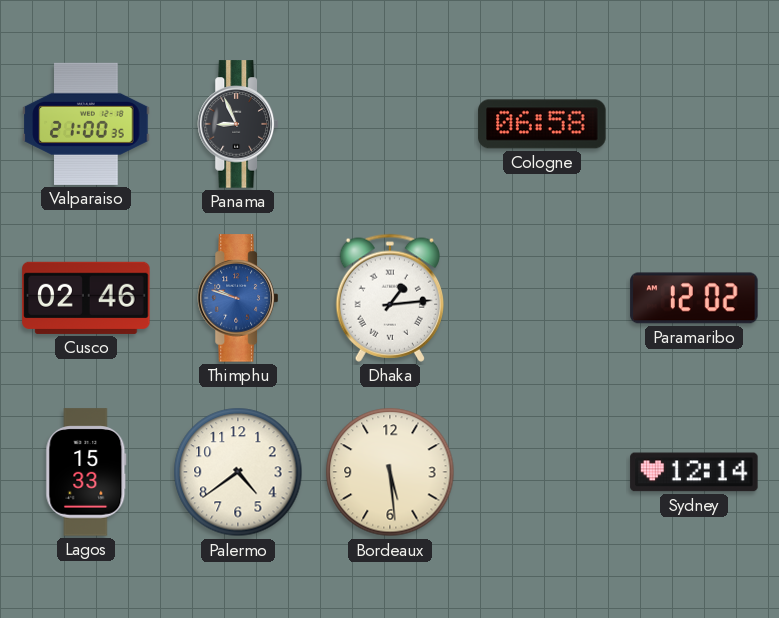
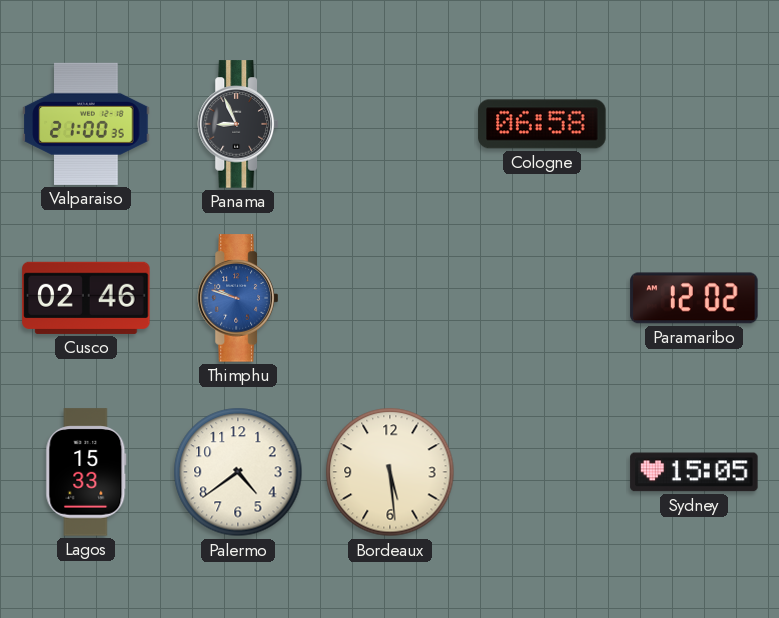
Dhaka: 1:14 -> none (389, 298)
Sydney: 12:14 -> 15:05 (694, 472)
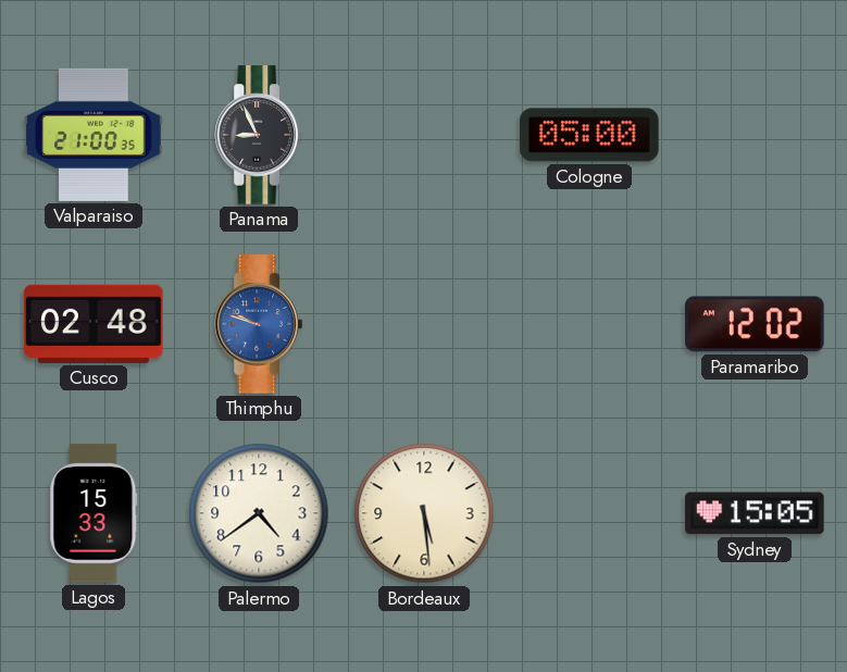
Cologne: 06:58 -> 05:00 (589, 135)
Cusco: 02:46 -> 02:48 (94, 324)
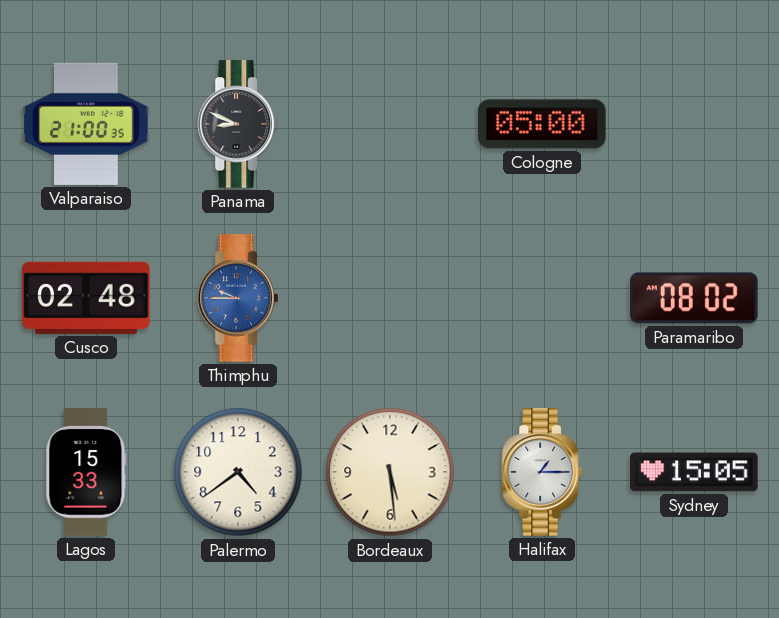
Panama: 8:56 -> 8:49 (238, 124)
Thimphu: 9:48 -> 9:45 (238, 298)
Paramaribo: 12:02 -> 08:02 (694, 298)
Halifax: none -> 1:15 (542, 472)
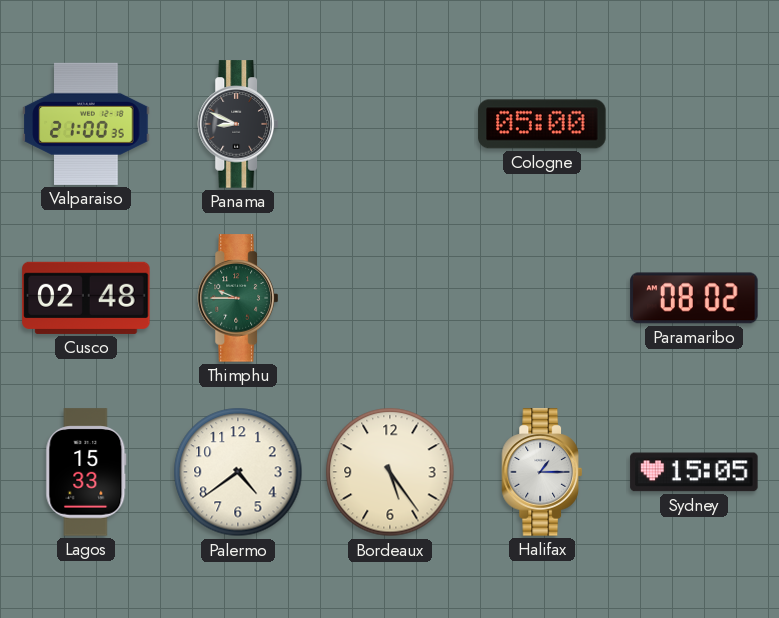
Thimphu dial: blue -> green (238, 298)
Bordeaux: 5:29 -> 5:24 (390, 472)
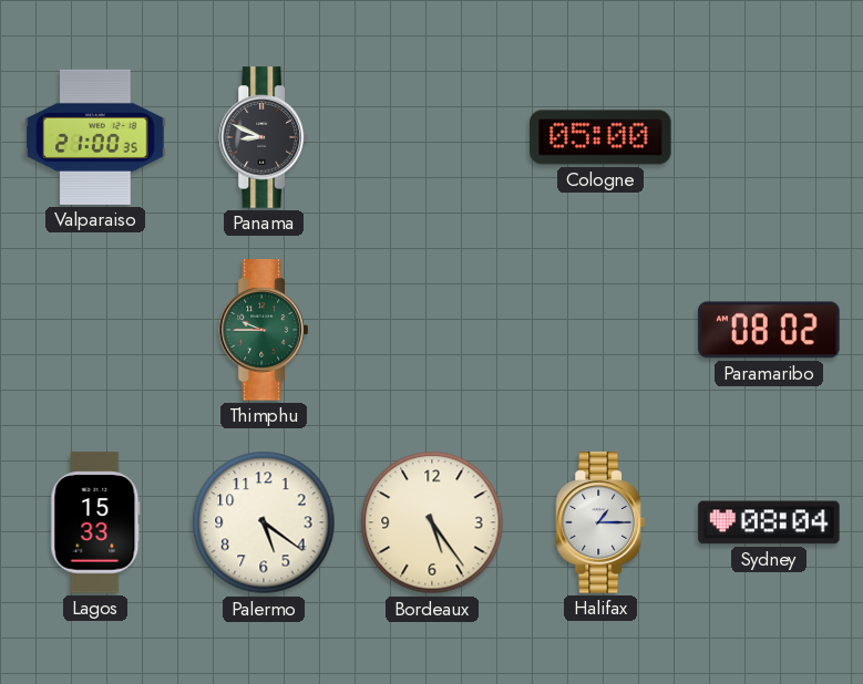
Cusco: 02:48 -> none (86, 298)
Palermo: 4:39 -> 5:21 (264, 522)
Sydney: 15:05 -> 08:04 (769, 522)
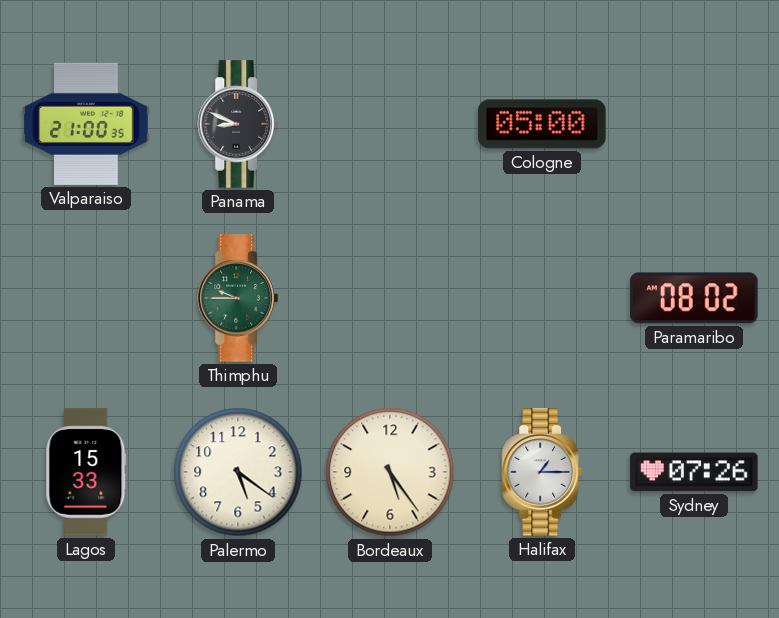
Sydney: 08:04 -> 07:26 (694, 472)
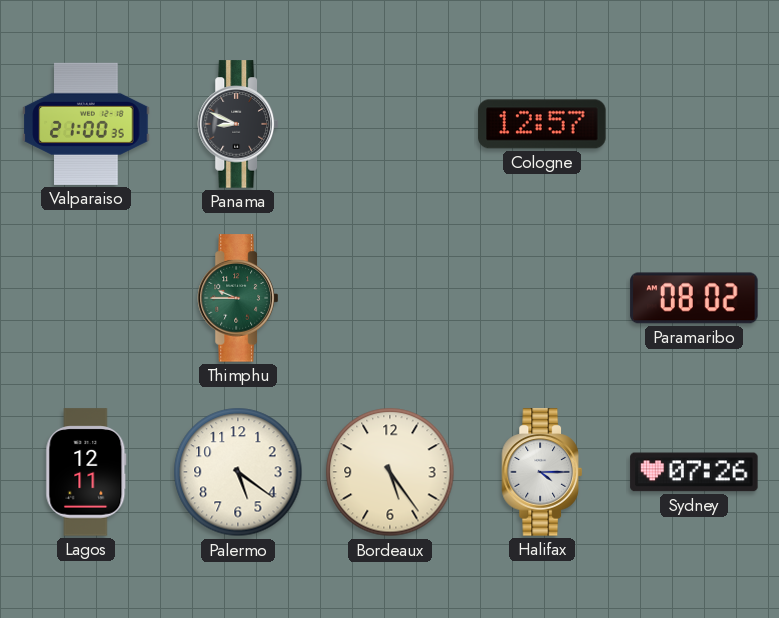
Cologne: 05:00 -> 12:57 (542, 124)
Lagos: 15:33 -> 12:11 (86, 472)
Halifax: 1:15 -> 4:15 (542, 472)
